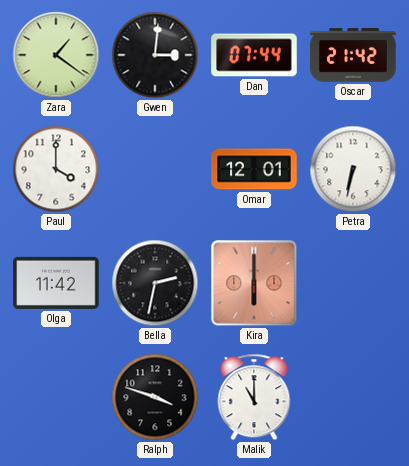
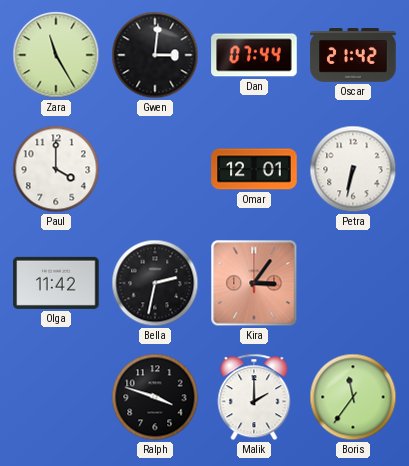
Zara: 1:21 -> 11:25 (56, 55)
Kira: 6:00 -> 3:06 (254, 283)
Malik: 11:00 -> 2:00 (254, 397)
Boris: none -> 11:36 (353, 397)
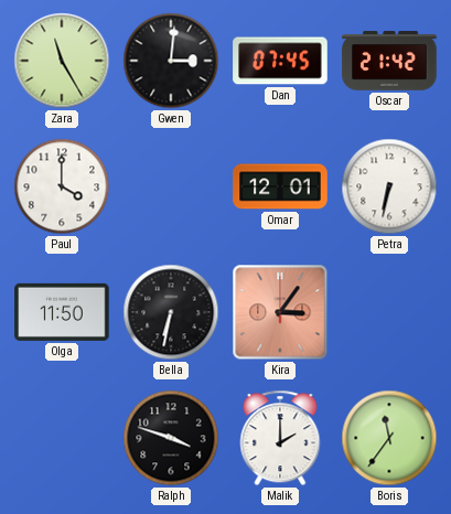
Dan: 07:44 -> 07:45 (280, 61)
Olga: 11:42 -> 11:50 (62, 312)
Bella: 2:32 -> 6:32 (171, 312)
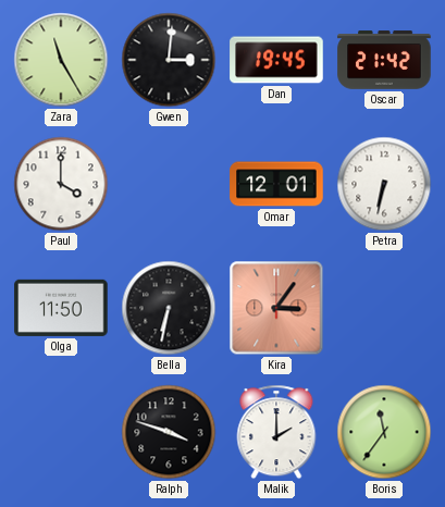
Dan: 07:45 -> 19:45 (276, 60)
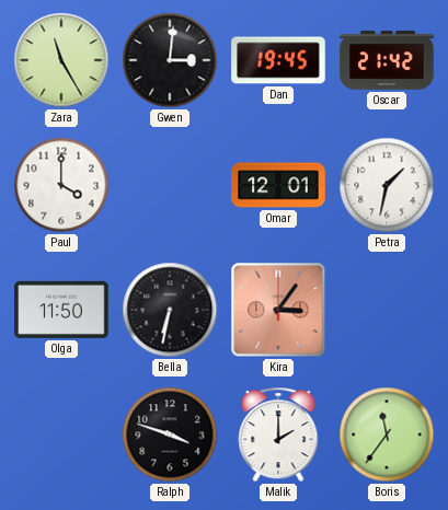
Petra: 6:32 -> 1:32 (387, 185)
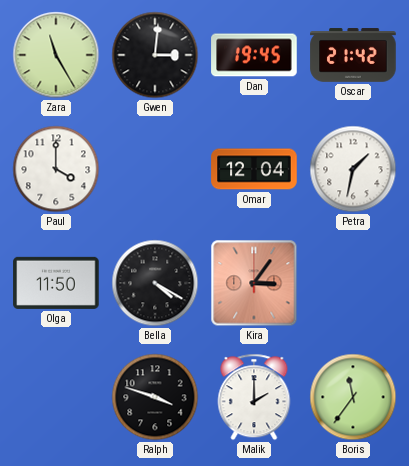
Omar: 12:01 -> 12:04 (254, 169)
Bella: 6:32 -> 4:20 (155, 283)
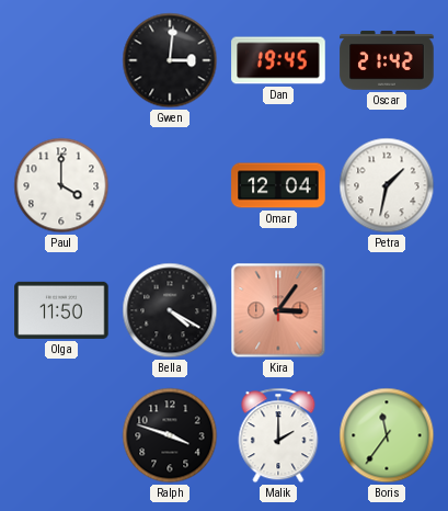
Zara: 11:25 -> none (56, 55)
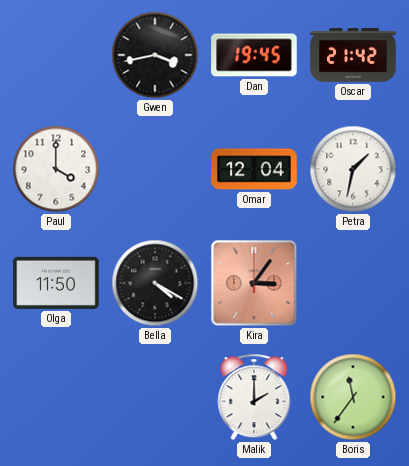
Gwen: 3:01 -> 3:43 (155, 55)
Ralph: 3:48 -> none (170, 435)
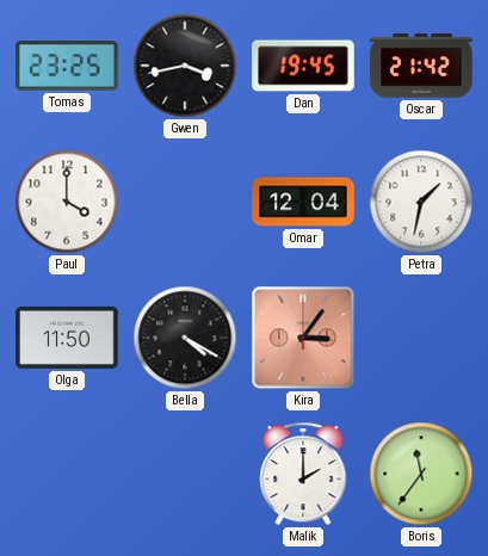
Tomas: none -> 23:25 (67, 66)
